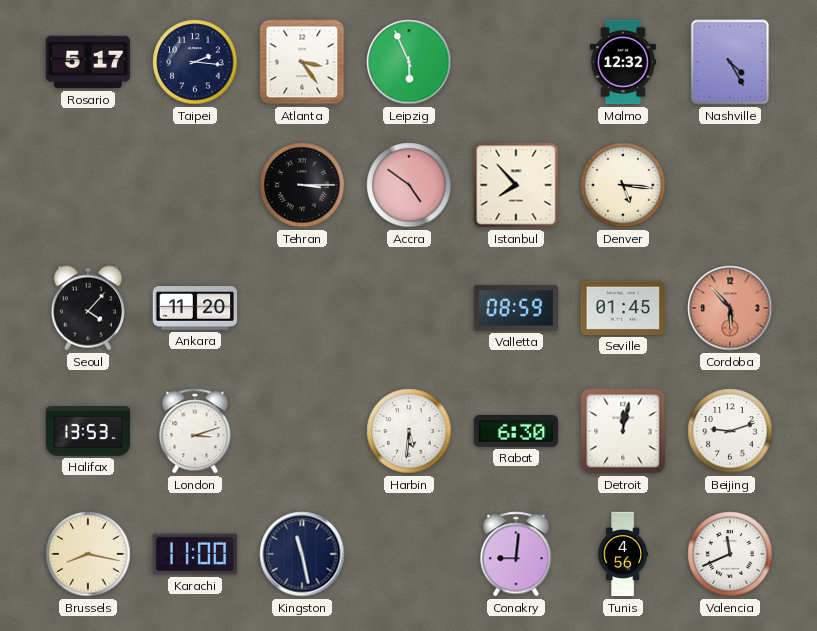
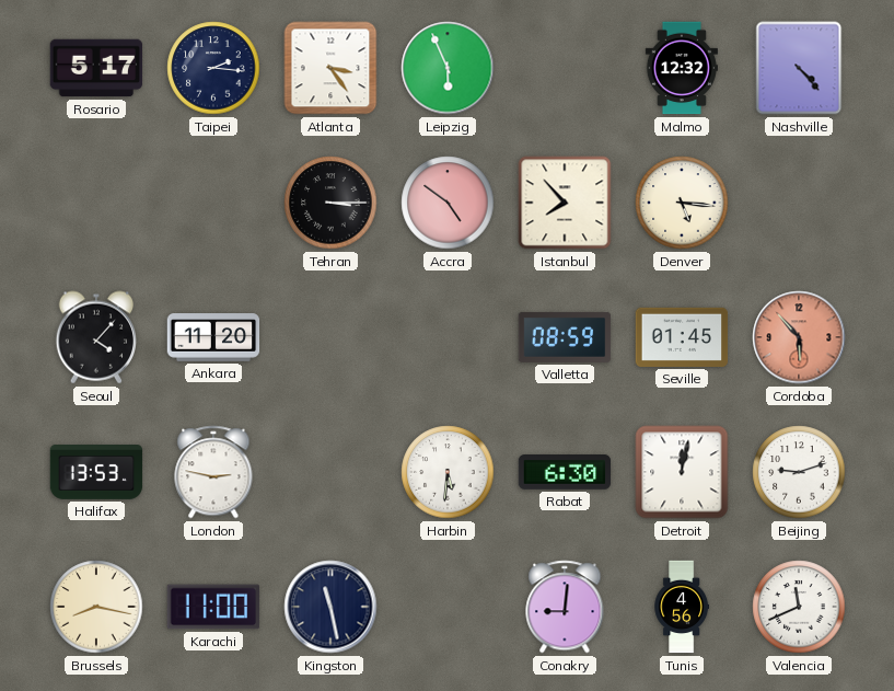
Nashville: 4:25 -> 4:23 (799, 68)
London: 3:12 -> 2:47 (213, 472)
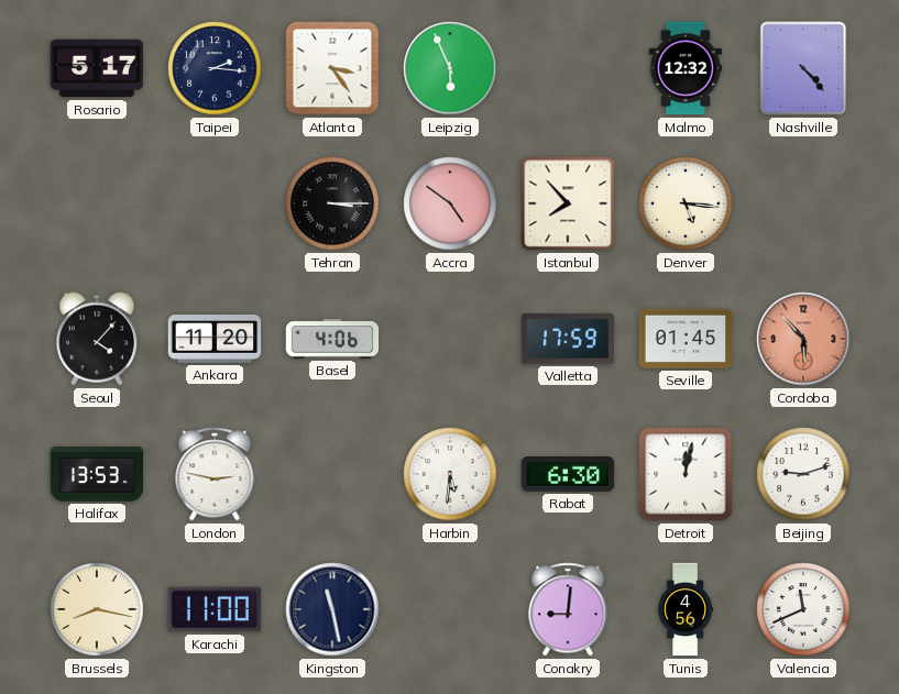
Basel: none -> 4:06 (332, 339)
Valletta: 08:59 -> 17:59 (568, 339)
